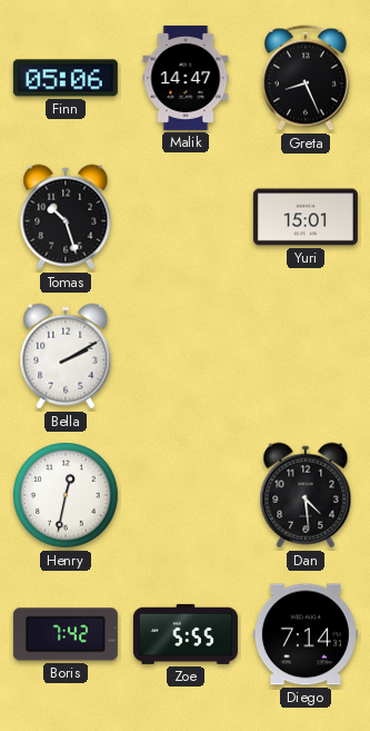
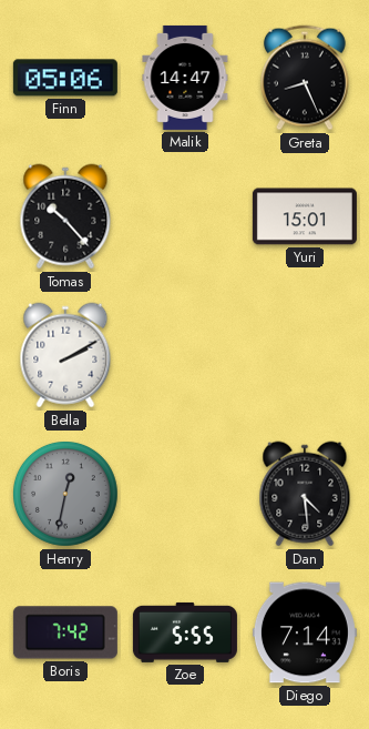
Tomas: 10:27 -> 10:23 (65, 216)
Henry dial: white -> grey (66, 495)
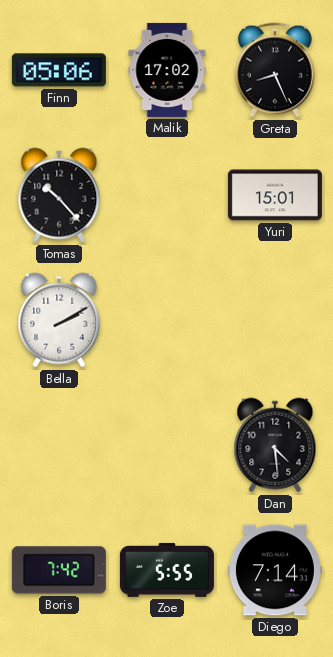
Malik: 14:47 -> 17:02 (167, 70)
Henry: 12:32 -> none (66, 495)
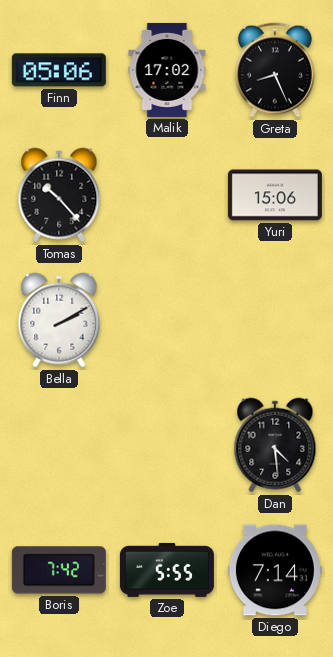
Yuri: 15:01 -> 15:06 (275, 195)
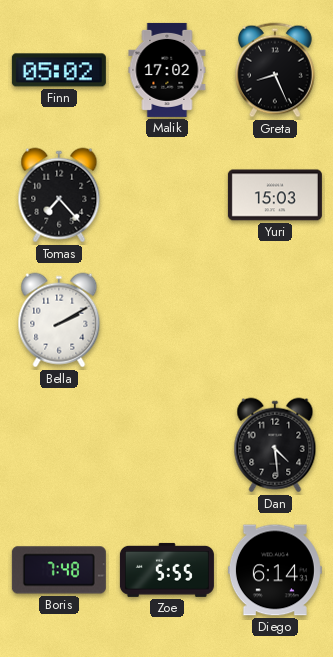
Finn: 05:06 -> 05:02 (59, 70)
Tomas: 10:23 -> 7:23 (59, 195)
Yuri: 15:06 -> 15:03 (275, 195)
Boris: 7:42 -> 7:48 (59, 570)
Diego: 7:14 -> 6:14 (275, 570)
